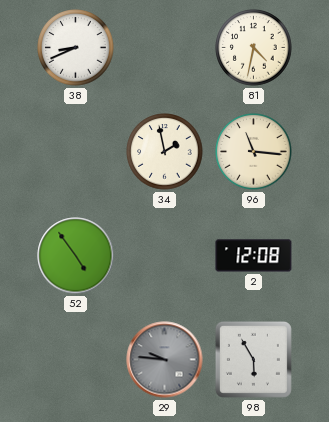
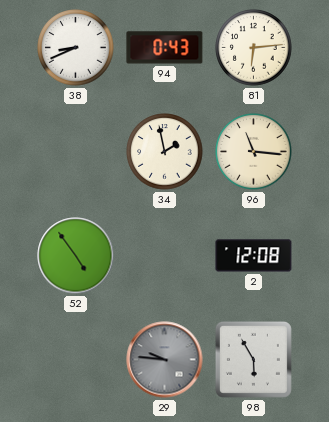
94: none -> 0:43 (165, 48)
81: 4:32 -> 6:14 (254, 48)
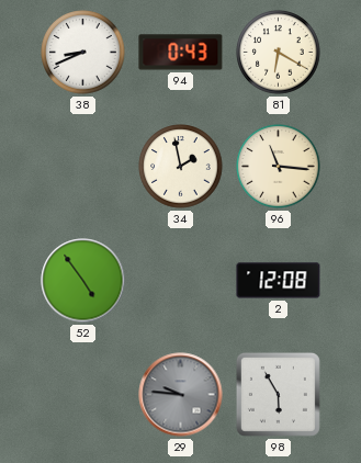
81: 6:14 -> 6:20 (279, 53)
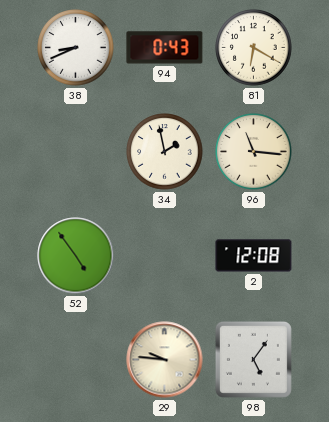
29 dial: grey -> cream (165, 360)
98: 5:55 -> 5:06 (253, 359)
